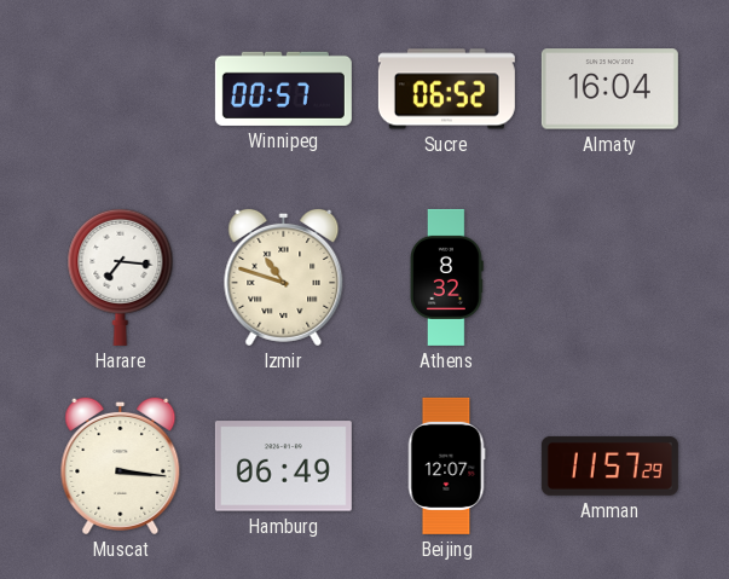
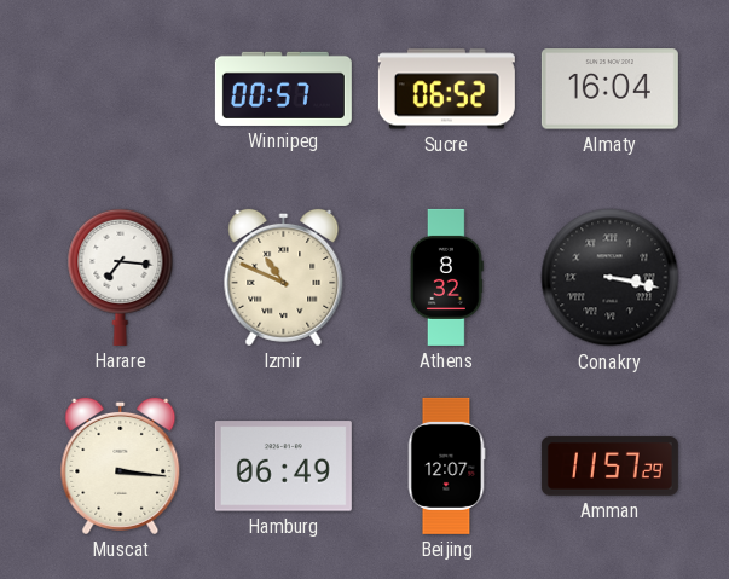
Izmir: 10:48 -> 10:49 (284, 277)
Conakry: none -> 3:17 (611, 278)
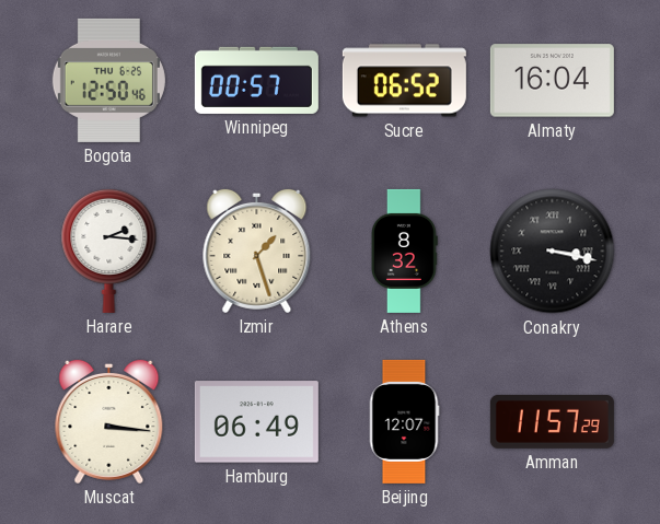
Bogota: none -> 12:50 (108, 80)
Harare: 7:16 -> 2:16 (109, 251)
Izmir: 10:49 -> 1:27 (257, 251)
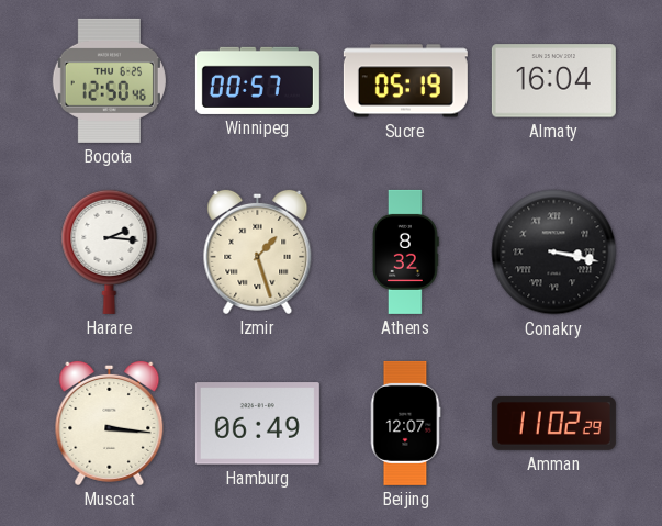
Sucre: 06:52 -> 05:19 (405, 81)
Amman: 11:57 -> 11:02 (553, 423)
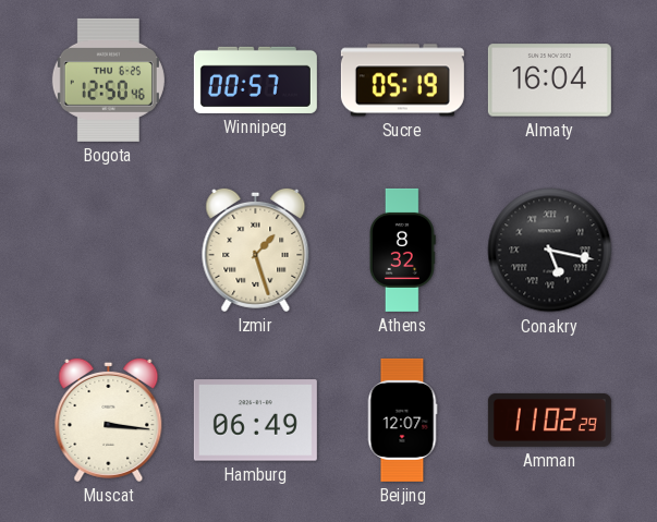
Harare: 2:16 -> none (110, 251)
Conakry: 3:17 -> 5:17 (550, 251)
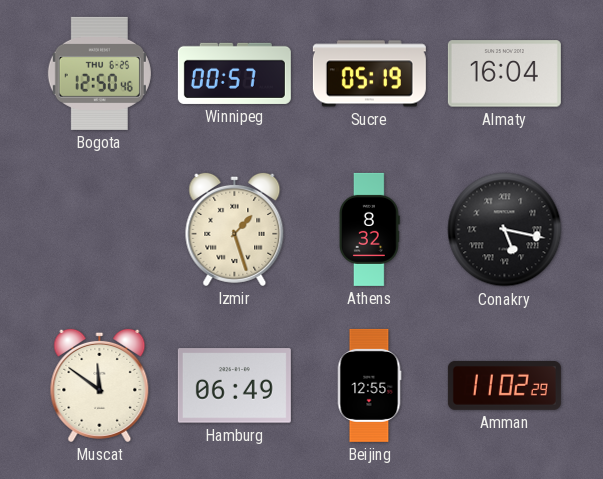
Muscat: 3:16 -> 11:51 (100, 385)
Beijing: 12:07 -> 12:55 (369, 385)
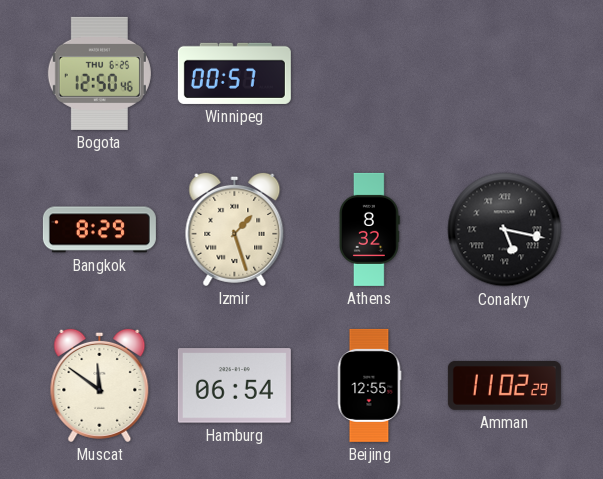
Sucre: 05:19 -> none (369, 74)
Almaty: 16:04 -> none (504, 74)
Bangkok: none -> 8:29 (99, 230)
Hamburg: 06:49 -> 06:54 (234, 386)
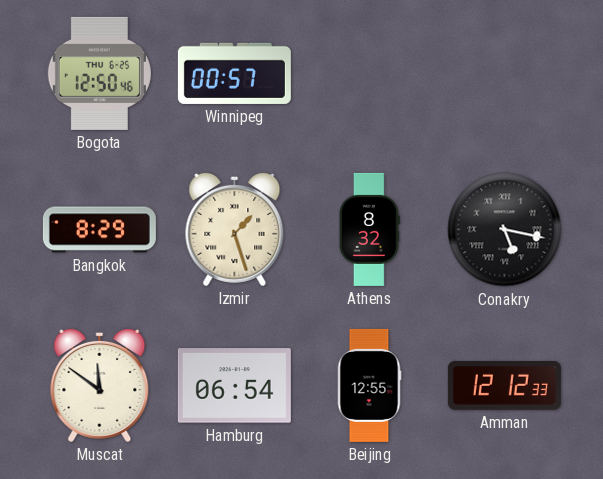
Amman: 11:02 -> 12:12 (504, 385)
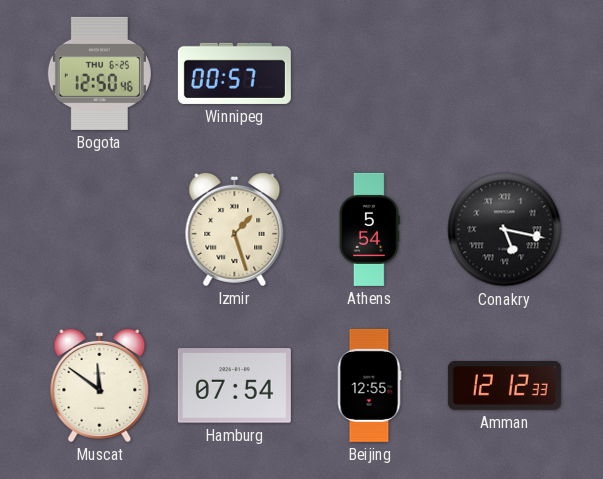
Bangkok: 8:29 -> none (99, 230)
Athens: 8:32 -> 5:54 (370, 229)
Hamburg: 06:54 -> 07:54 (234, 386)
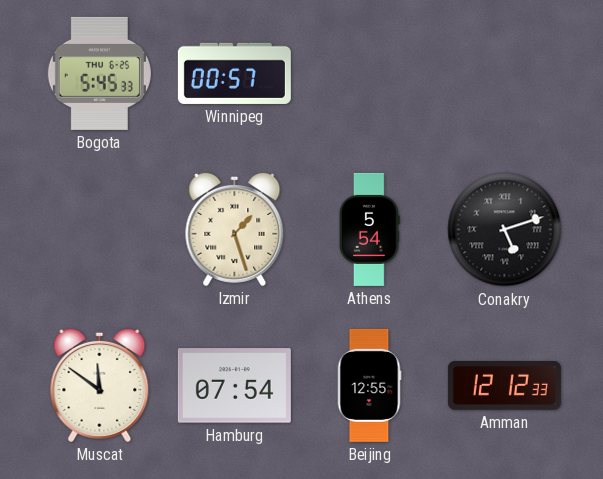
Bogota: 12:50 -> 5:45 (99, 73)
Conakry: 5:17 -> 5:12 (505, 230)
